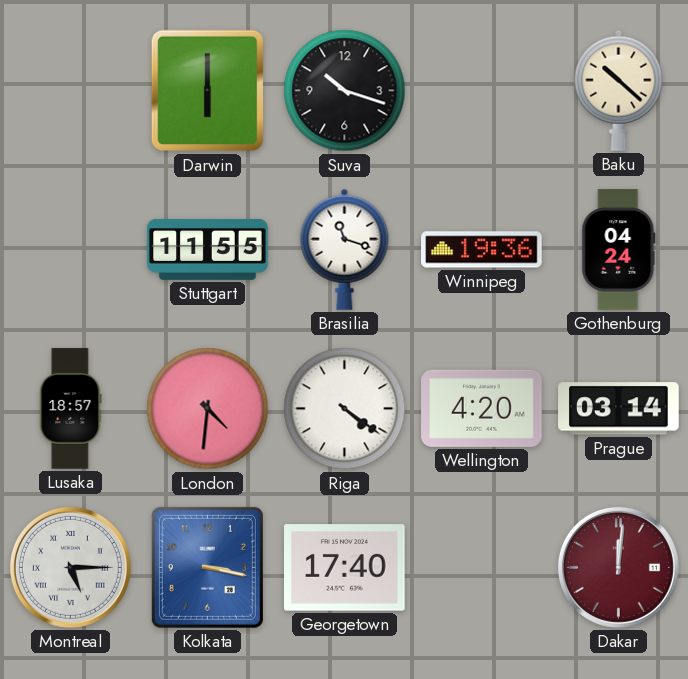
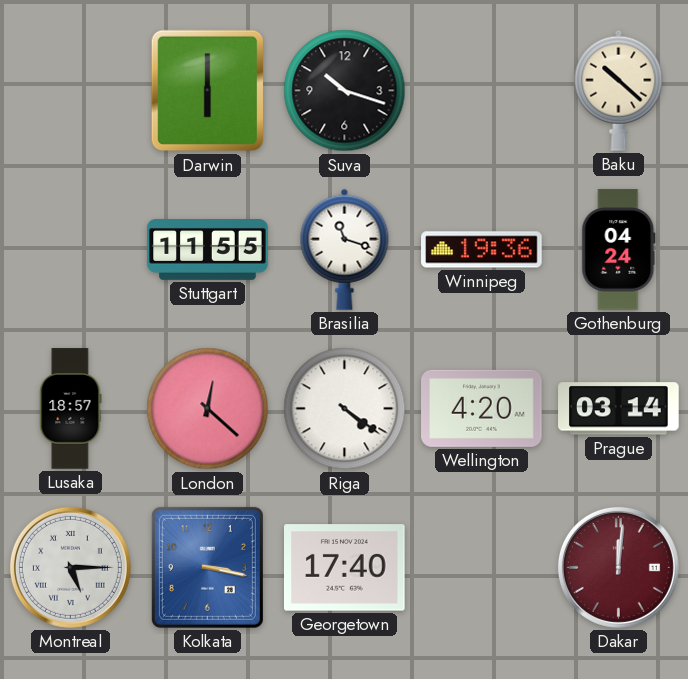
London: 4:31 -> 12:22 (208, 409)
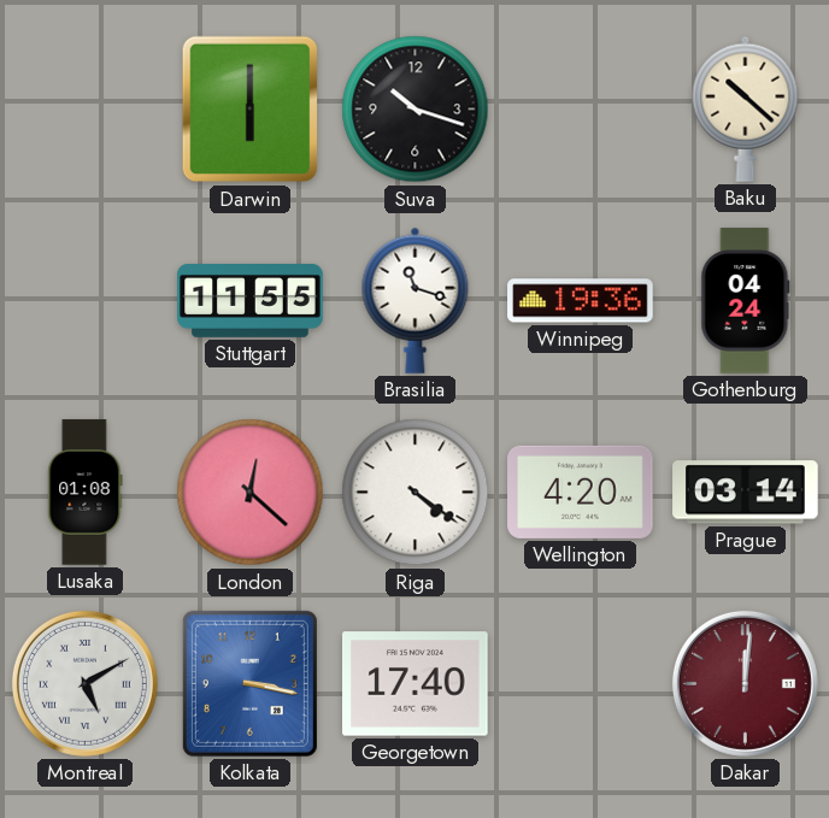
Lusaka: 18:57 -> 01:08 (86, 493)
Montreal: 5:15 -> 5:10 (84, 683)
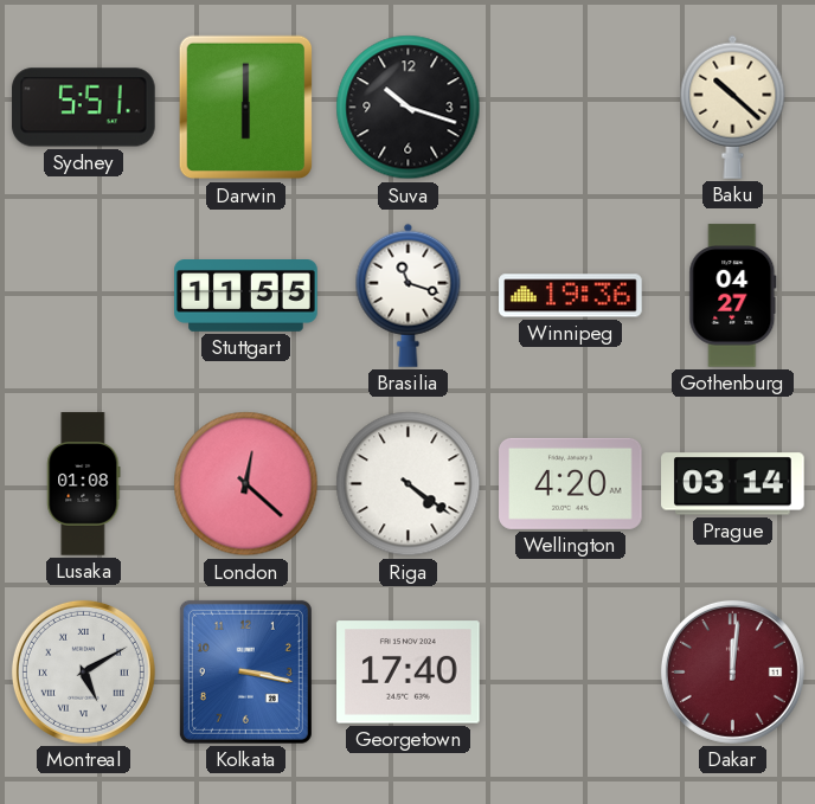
Sydney: none -> 5:51 (84, 108)
Gothenburg: 04:24 -> 04:27 (733, 296)
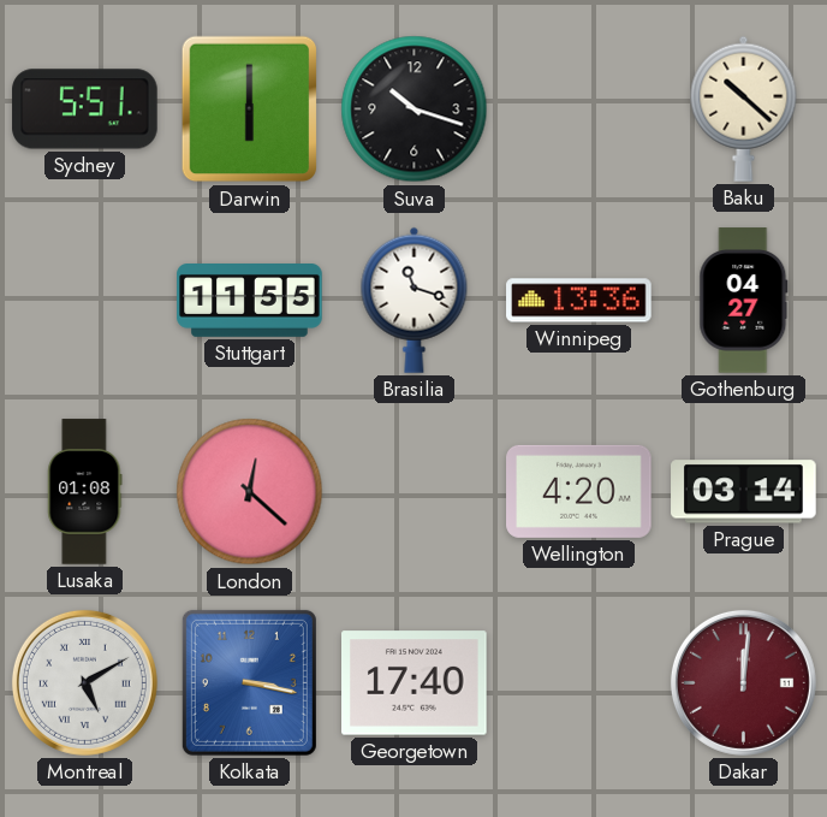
Winnipeg: 19:36 -> 13:36 (579, 301)
Riga: 4:21 -> none (409, 484)
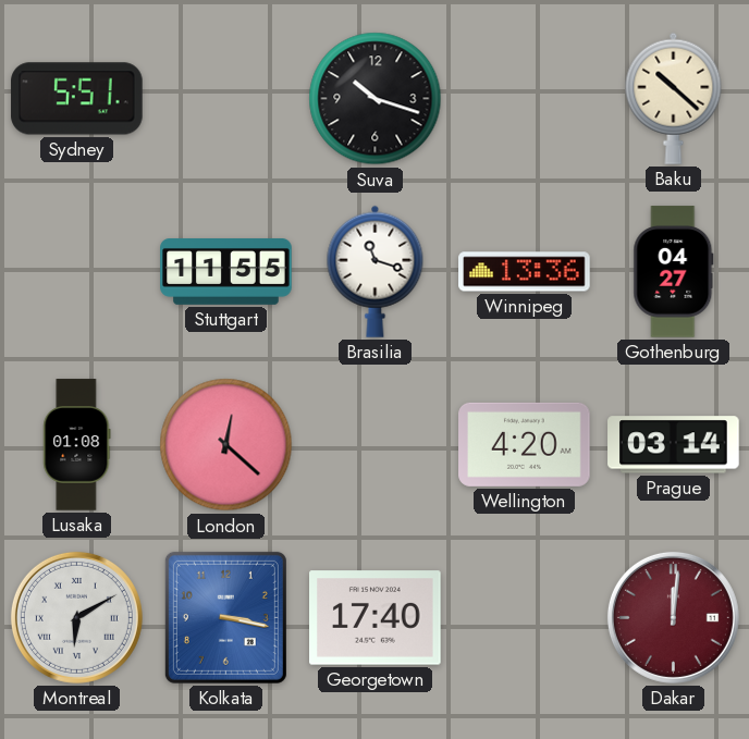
Darwin: 6:00 -> none (250, 109)
Montreal: 5:10 -> 6:10 (76, 617)
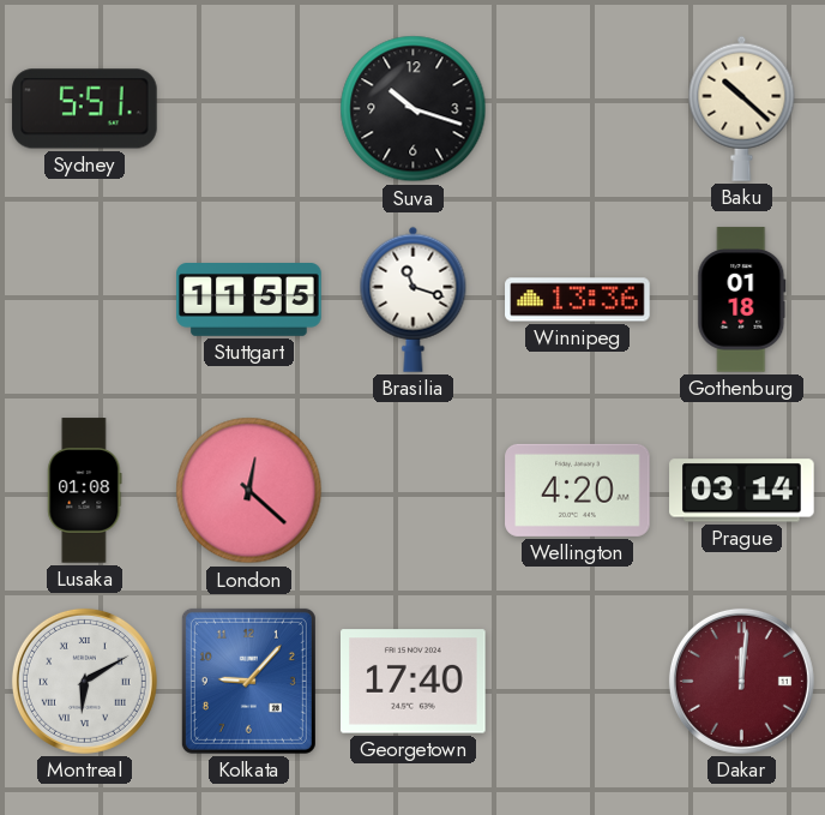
Gothenburg: 04:27 -> 01:18 (742, 300)
Kolkata: 3:17 -> 9:07 (248, 681)
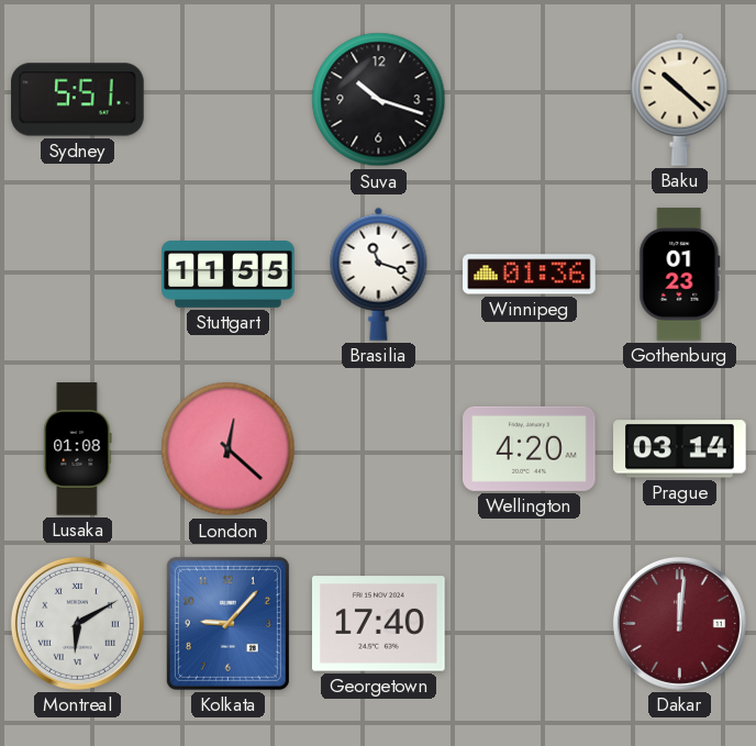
Winnipeg: 13:36 -> 01:36 (530, 275)
Gothenburg: 01:18 -> 01:23 (680, 275)
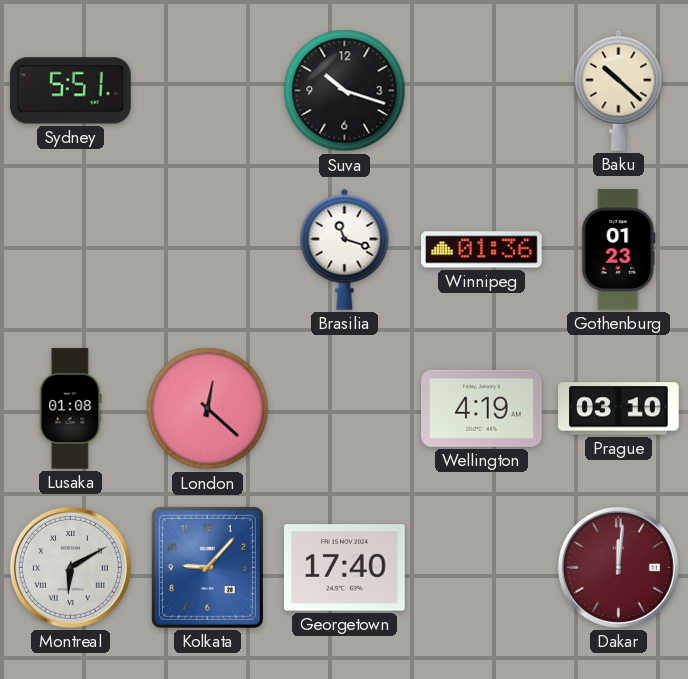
Stuttgart: 11:55 -> none (229, 275)
Wellington: 4:20 -> 4:19 (482, 408)
Prague: 03:14 -> 03:10 (619, 409)
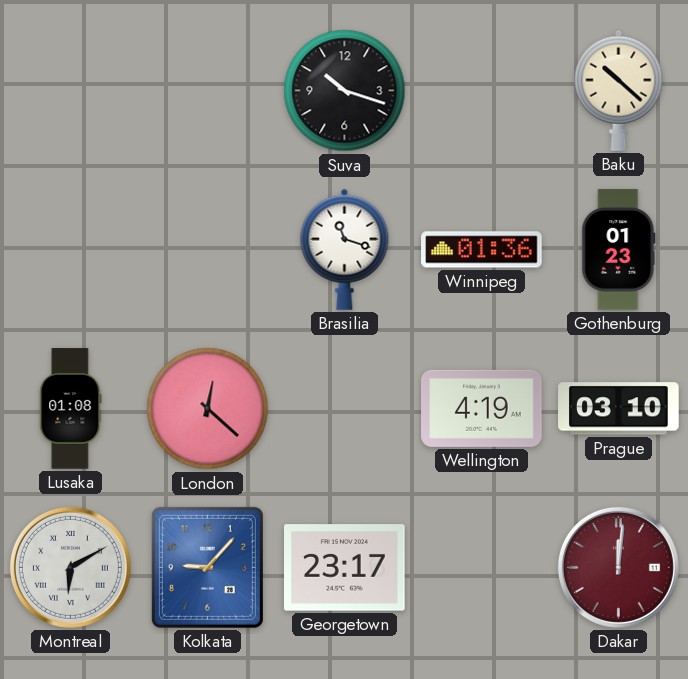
Sydney: 5:51 -> none (71, 91)
Georgetown: 17:40 -> 23:17 (345, 568)
